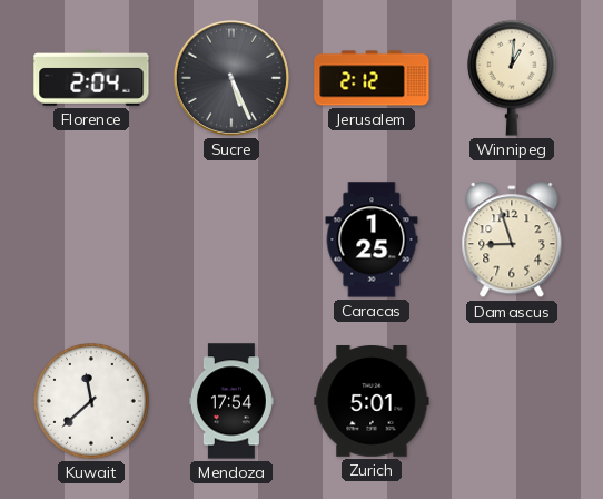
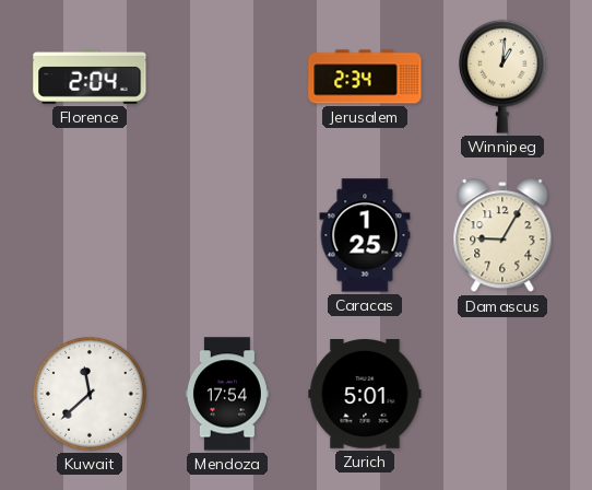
Sucre: 5:26 -> none (231, 78)
Jerusalem: 2:12 -> 2:34 (365, 77)
Damascus: 8:57 -> 9:05 (502, 236)
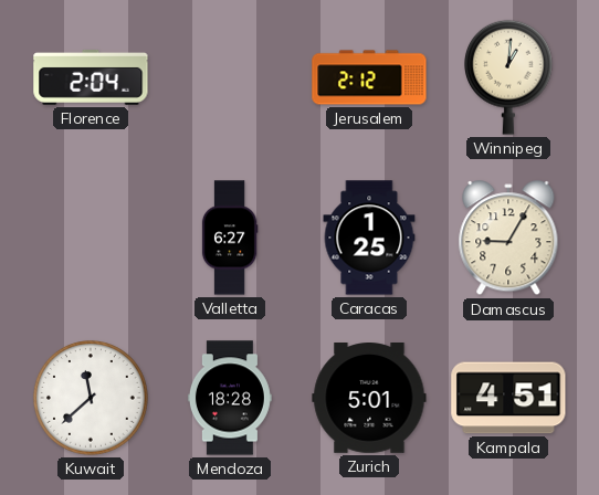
Jerusalem: 2:34 -> 2:12 (369, 77)
Valletta: none -> 6:27 (230, 238)
Mendoza: 17:54 -> 18:28 (230, 398)
Kampala: none -> 4:51 (508, 398)
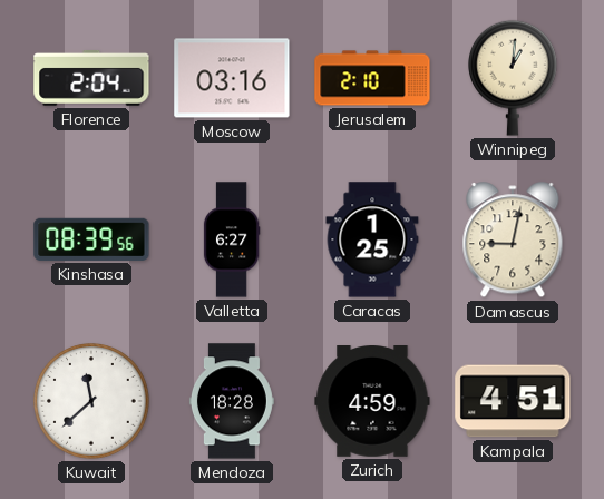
Moscow: none -> 03:16 (232, 78)
Jerusalem: 2:12 -> 2:10 (372, 78)
Kinshasa: none -> 08:39 (91, 239)
Damascus: 9:05 -> 9:02 (513, 241)
Zurich: 5:01 -> 4:59 (372, 402)
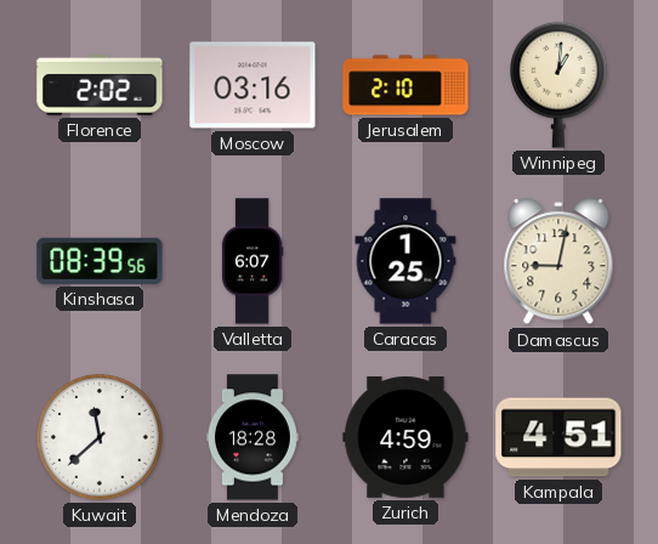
Florence: 2:04 -> 2:02 (100, 85)
Valletta: 6:27 -> 6:07 (253, 261)
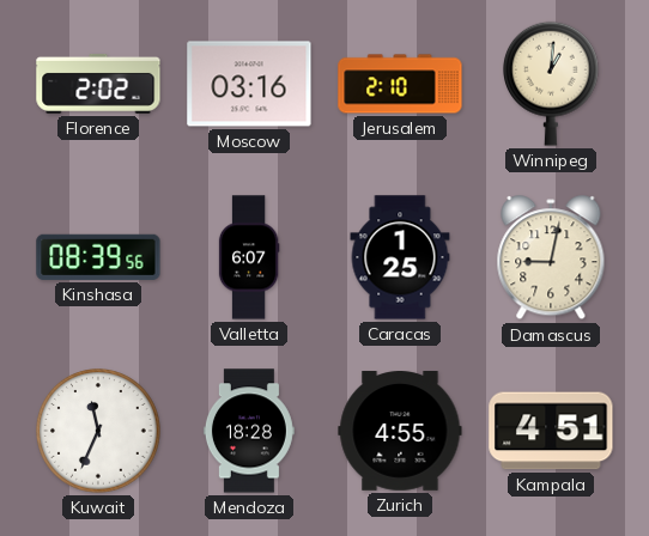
Kuwait: 11:38 -> 11:34 (98, 431)
Zurich: 4:59 -> 4:55 (400, 432)
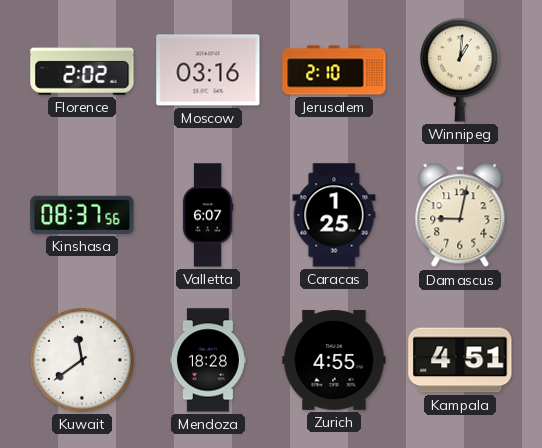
Kinshasa: 08:39 -> 08:37 (82, 215)
Kuwait: 11:34 -> 11:39 (82, 360)
